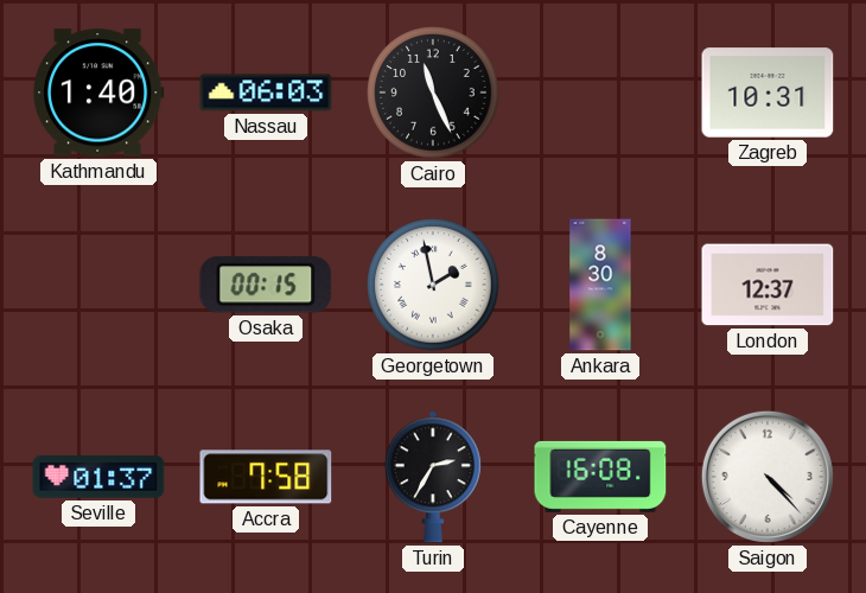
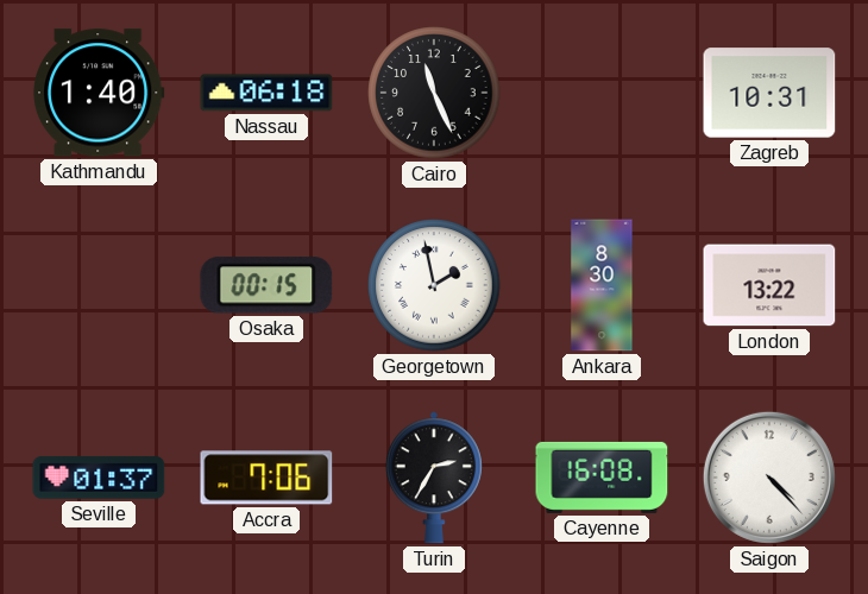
Nassau: 06:03 -> 06:18 (266, 93)
London: 12:37 -> 13:22 (769, 285)
Accra: 7:58 -> 7:06 (266, 478)
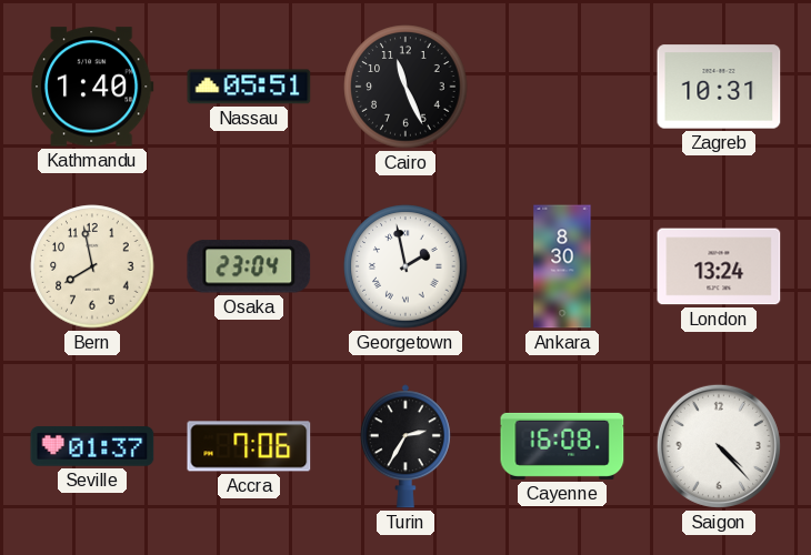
Nassau: 06:18 -> 05:51 (249, 87)
Bern: none -> 7:58 (92, 266)
Osaka: 00:15 -> 23:04 (249, 266)
London: 13:22 -> 13:24 (719, 266)
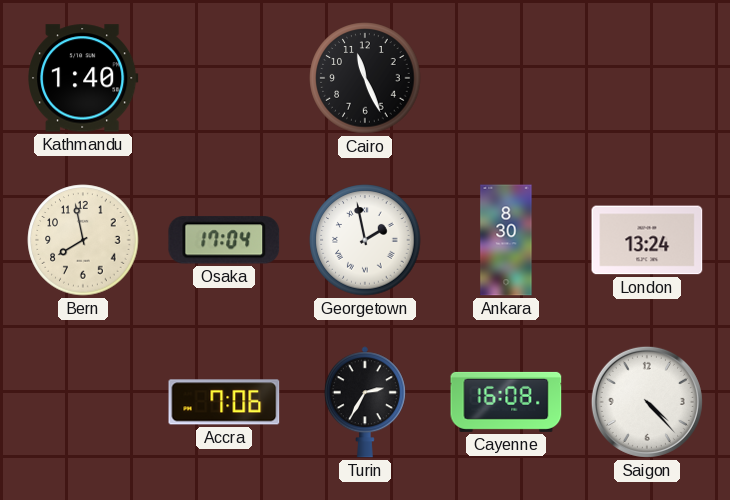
Nassau: 05:51 -> none (249, 87)
Zagreb: 10:31 -> none (719, 87)
Osaka: 23:04 -> 17:04 (224, 240)
Seville: 01:37 -> none (92, 446)
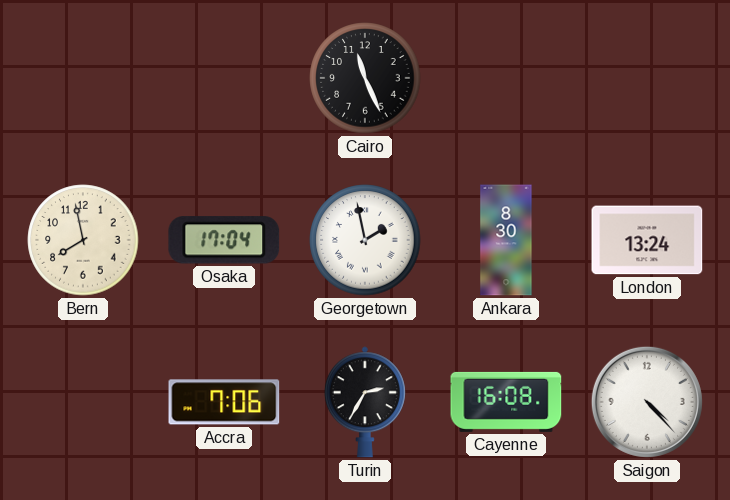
Kathmandu: 1:40 -> none (83, 78)
